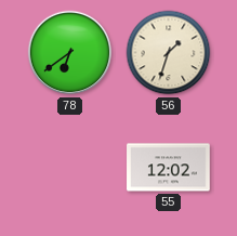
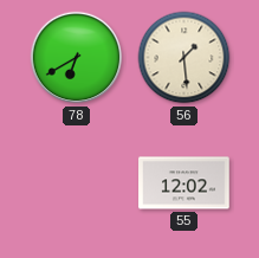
78: 6:39 -> 6:40 (77, 58)
56: 1:33 -> 1:29 (184, 58)
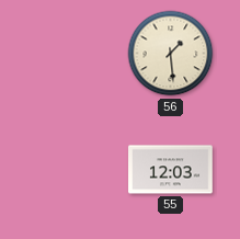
78: 6:40 -> none (77, 58)
55: 12:02 -> 12:03 (171, 170)
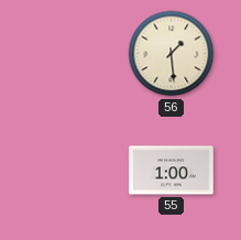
55: 12:03 -> 1:00 (172, 171)
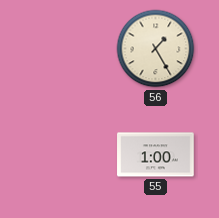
56: 1:29 -> 1:25 (156, 49)
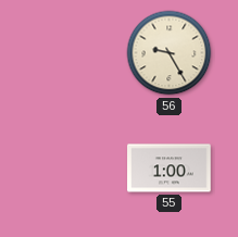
56: 1:25 -> 9:25 (170, 53)
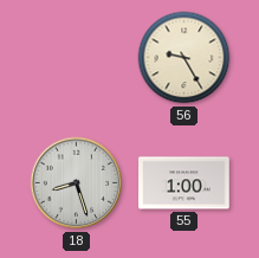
18: none -> 8:27 (77, 183)
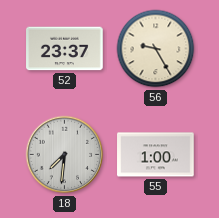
52: none -> 23:37 (65, 49)
18: 8:27 -> 7:31 (65, 155)
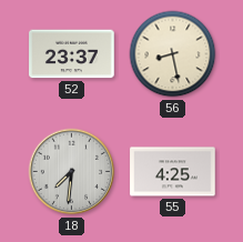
56: 9:25 -> 8:28 (173, 54)
55: 1:00 -> 4:25 (173, 172)
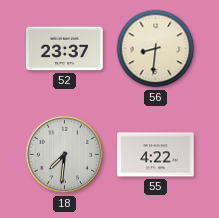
56: 8:28 -> 8:31 (156, 49)
55: 4:25 -> 4:22 (156, 155)
